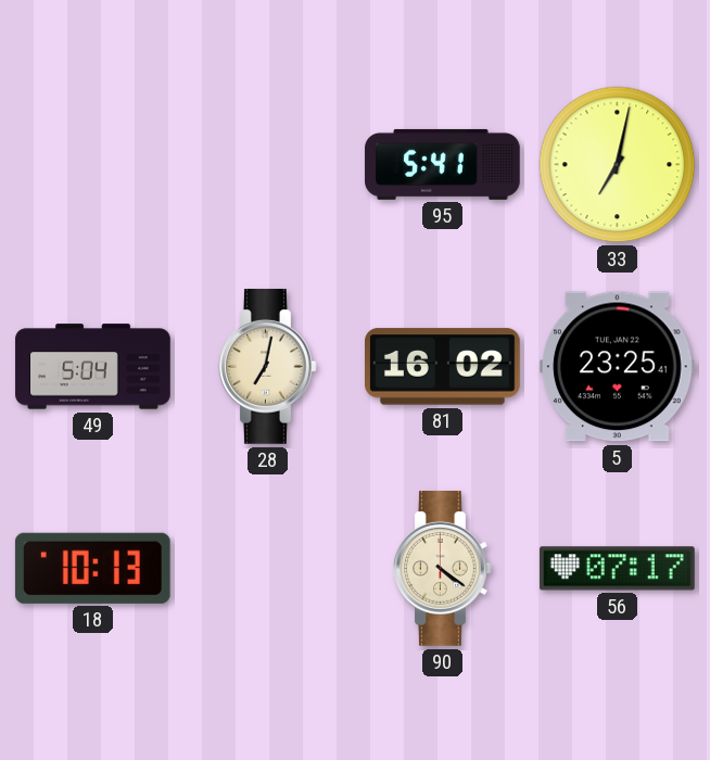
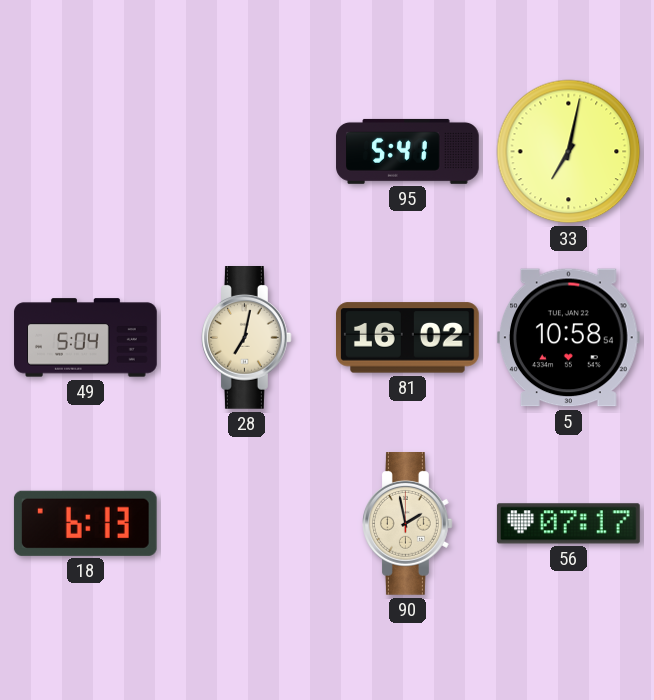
5: 23:25 -> 10:58 (569, 338)
18: 10:13 -> 6:13 (85, 523)
90: 4:21 -> 1:58 (408, 524)
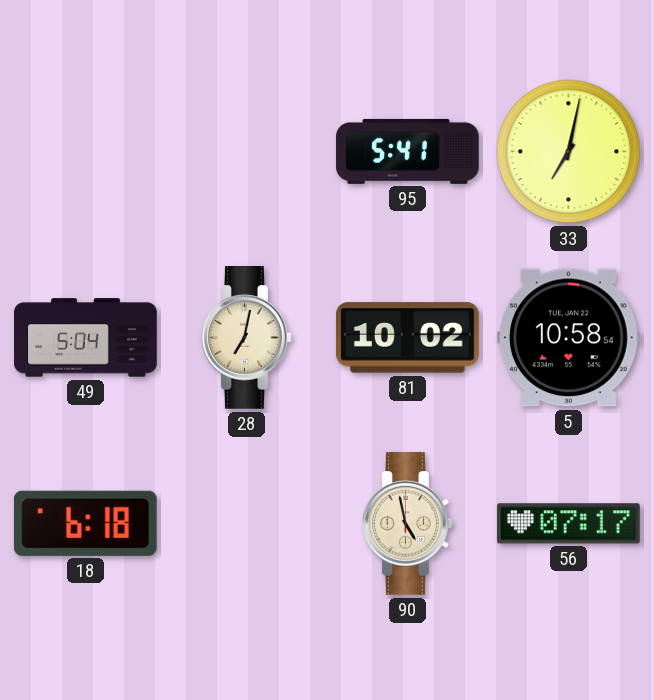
81: 16:02 -> 10:02 (408, 338)
18: 6:13 -> 6:18 (85, 523)
90: 1:58 -> 4:58 (408, 524)
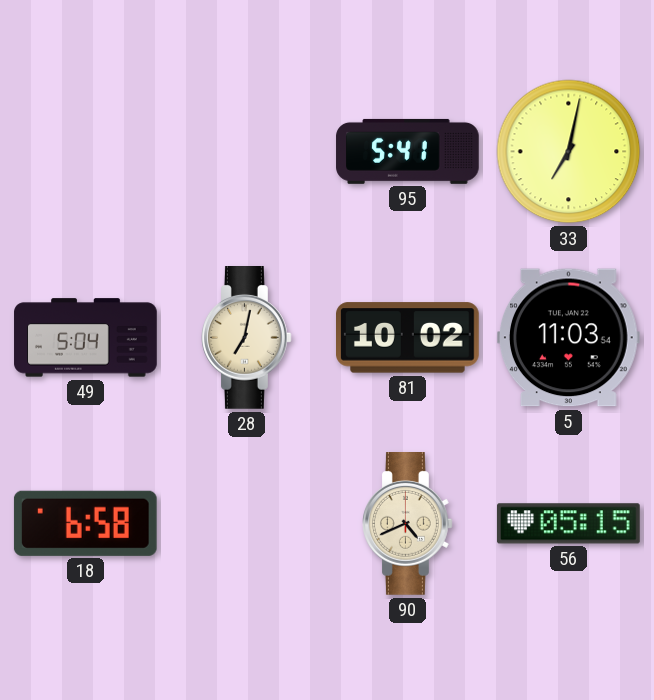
5: 10:58 -> 11:03 (569, 338)
18: 6:18 -> 6:58 (85, 523)
90: 4:58 -> 4:41 (408, 524)
56: 07:17 -> 05:15 (569, 524)
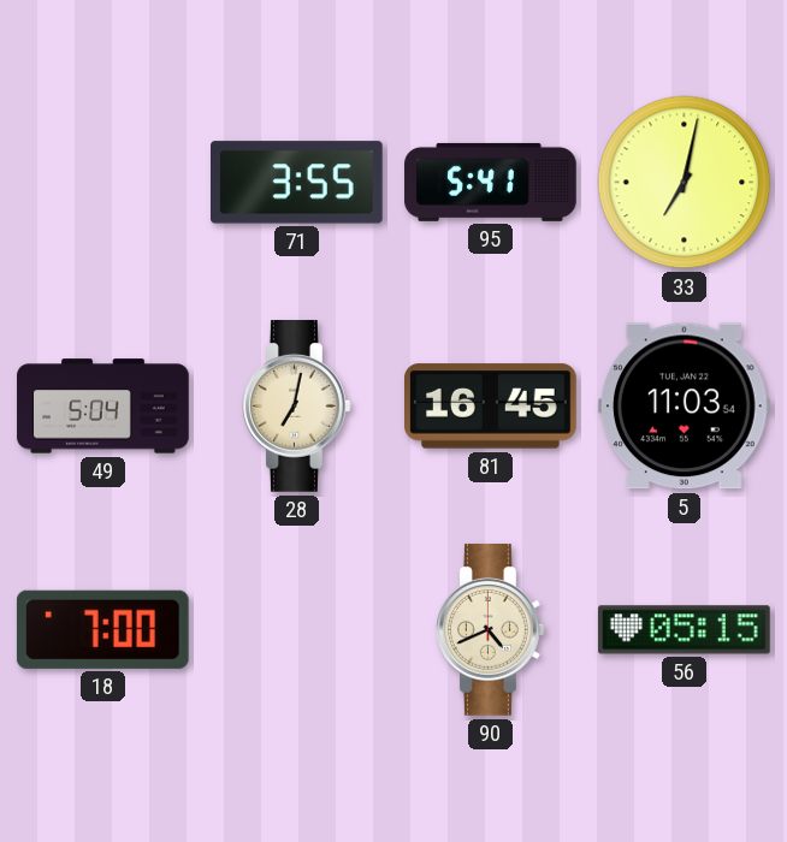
71: none -> 3:55 (297, 183)
81: 10:02 -> 16:45 (491, 407)
18: 6:58 -> 7:00 (102, 629)
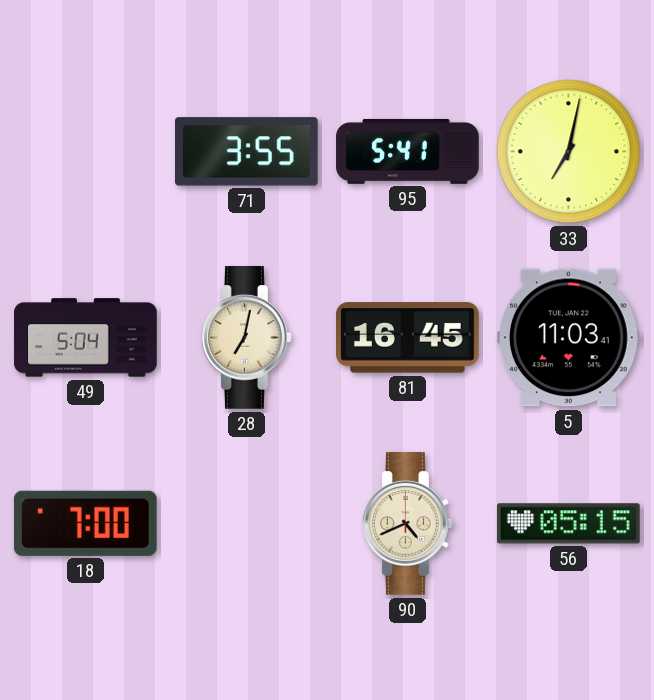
5: 11:03:54 -> 11:03:41 (569, 338)
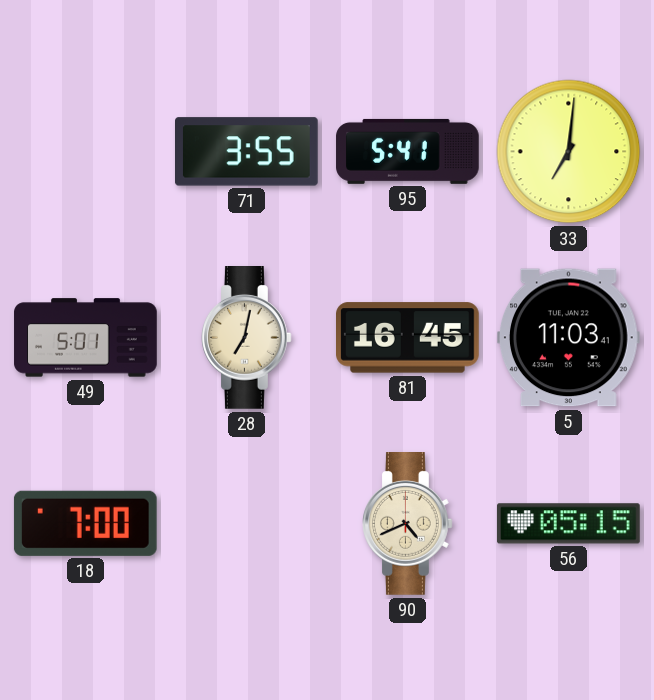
33: 7:02 -> 7:01 (569, 152)
49: 5:04 -> 5:01 (86, 338)
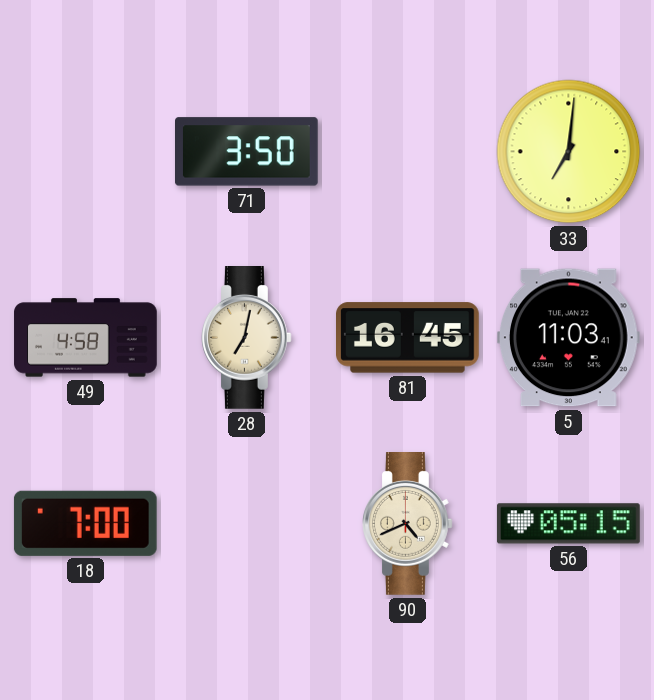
71: 3:55 -> 3:50 (247, 152)
95: 5:41 -> none (408, 151)
49: 5:01 -> 4:58 (86, 338)
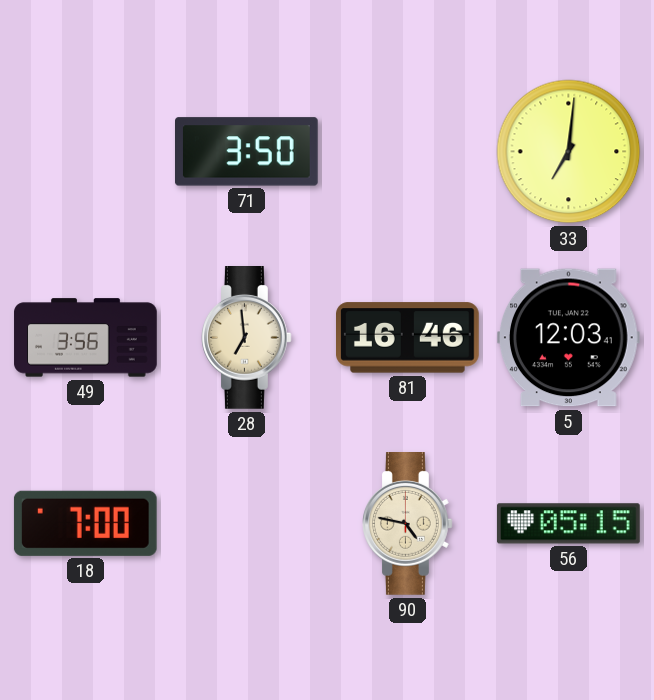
49: 4:58 -> 3:56 (86, 338)
28: 7:02 -> 6:59 (247, 338)
81: 16:45 -> 16:46 (408, 338)
5: 11:03 -> 12:03 (569, 338)
90: 4:41 -> 4:47 (408, 524)
